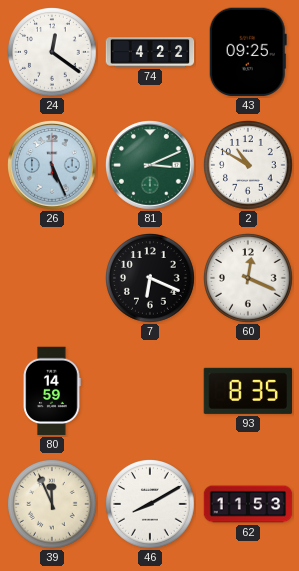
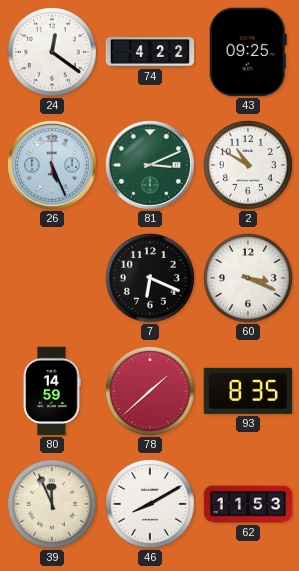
60: 12:19 -> 3:19 (249, 279)
78: none -> 1:38 (151, 392)
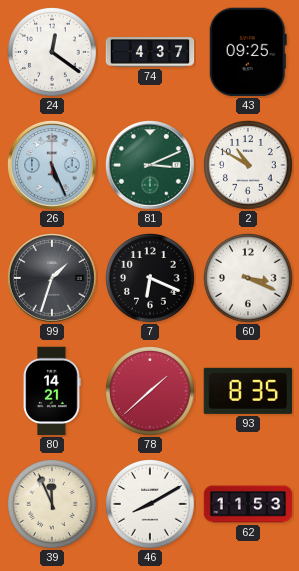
74: 4:22 -> 4:37 (150, 52)
99: none -> 1:33 (52, 278)
80: 14:59 -> 14:21 (52, 391)
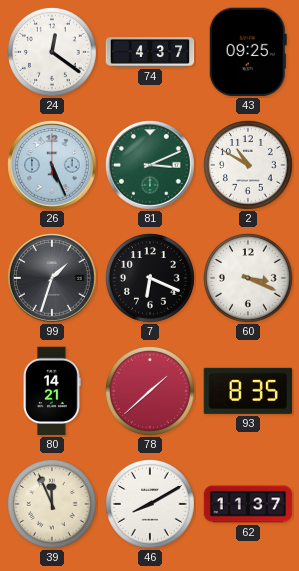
62: 11:53 -> 11:37 (248, 504)
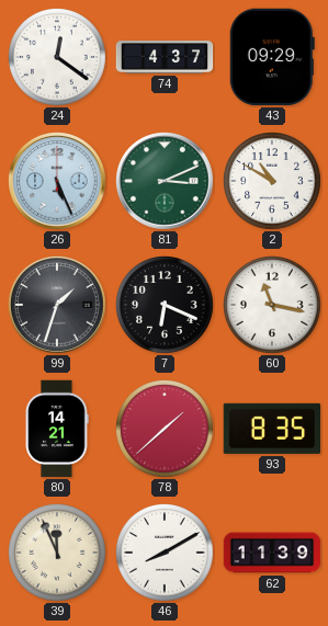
43: 09:25 -> 09:29 (272, 57)
60: 3:19 -> 11:17 (273, 306)
62: 11:37 -> 11:39 (272, 553)
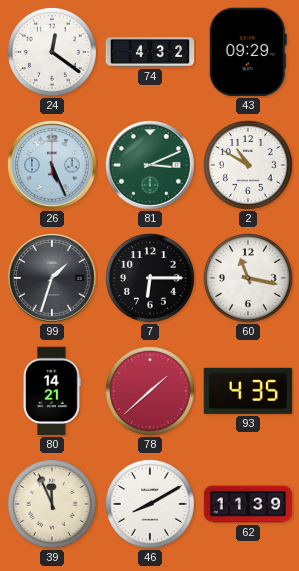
74: 4:37 -> 4:32 (150, 52)
7: 6:19 -> 6:15 (151, 279)
93: 8:35 -> 4:35 (247, 391)
